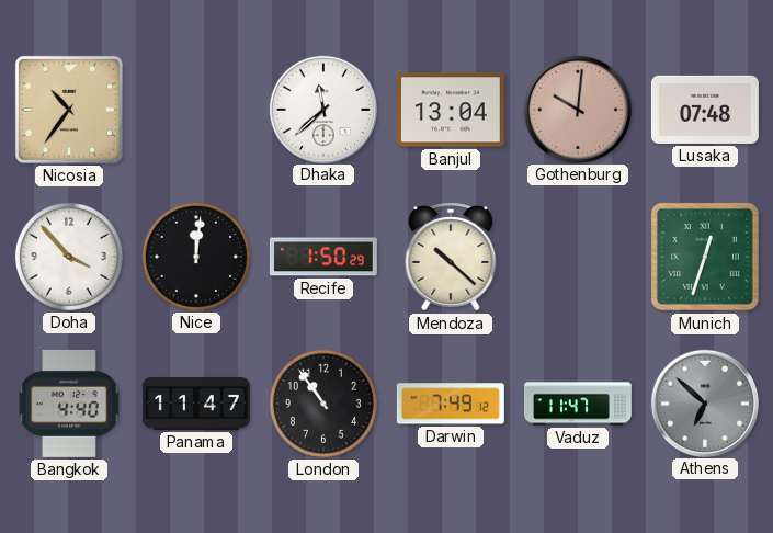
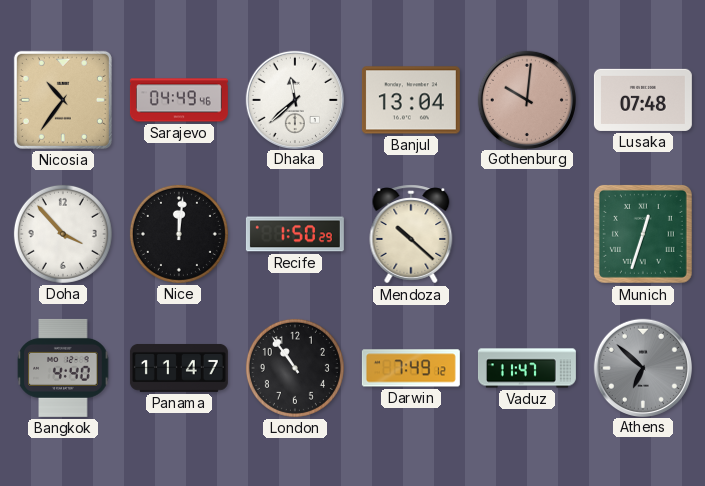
Sarajevo: none -> 04:49 (179, 100)
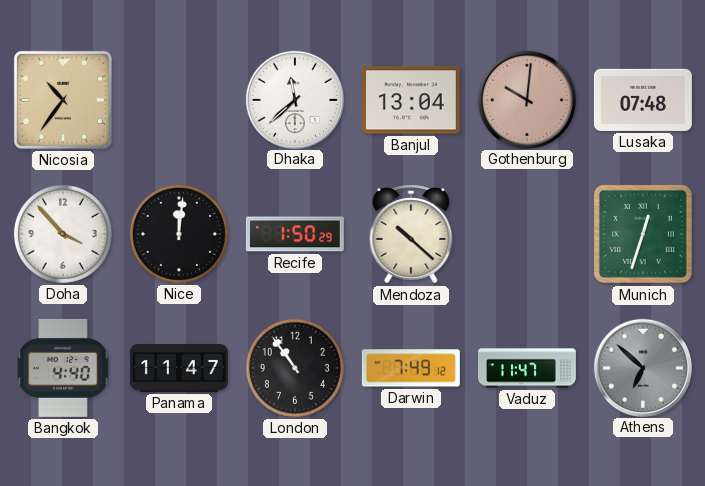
Sarajevo: 04:49 -> none (179, 100)
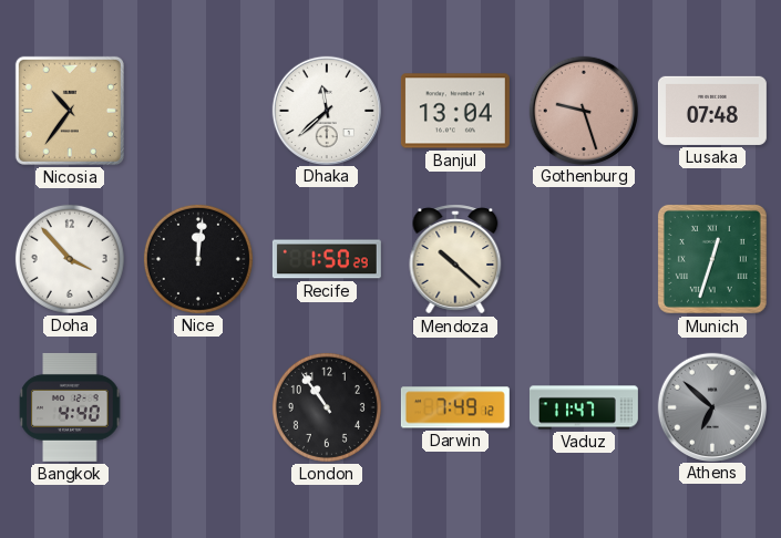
Gothenburg: 10:01 -> 9:27 (583, 110)
Panama: 11:47 -> none (179, 368)
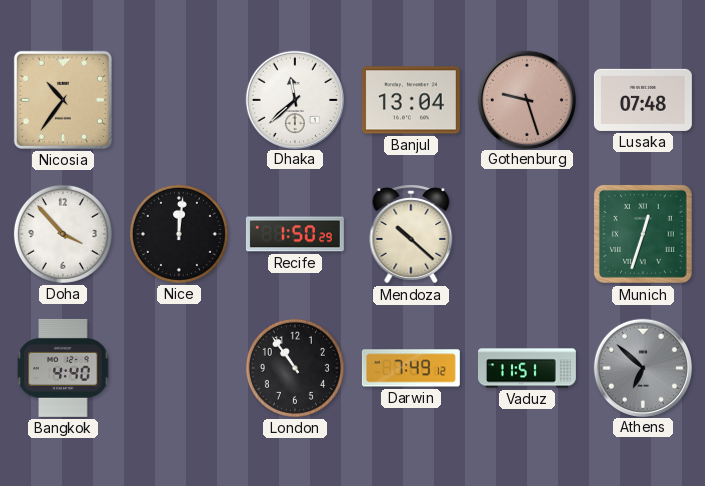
Vaduz: 11:47 -> 11:51 (527, 368)
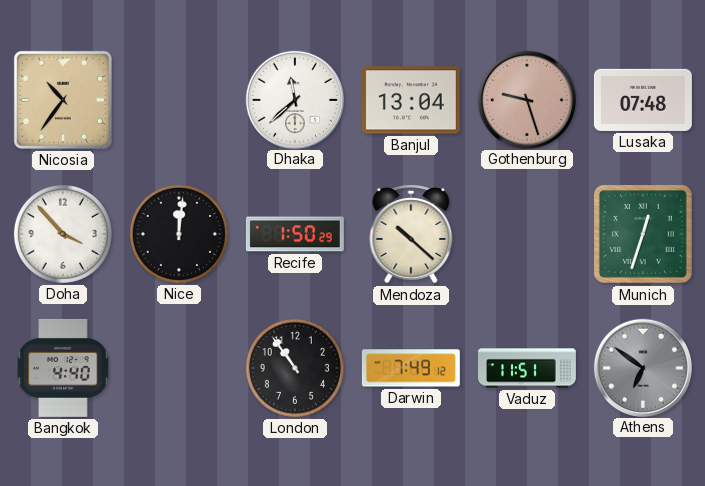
Athens: 6:52 -> 6:51 (642, 367)
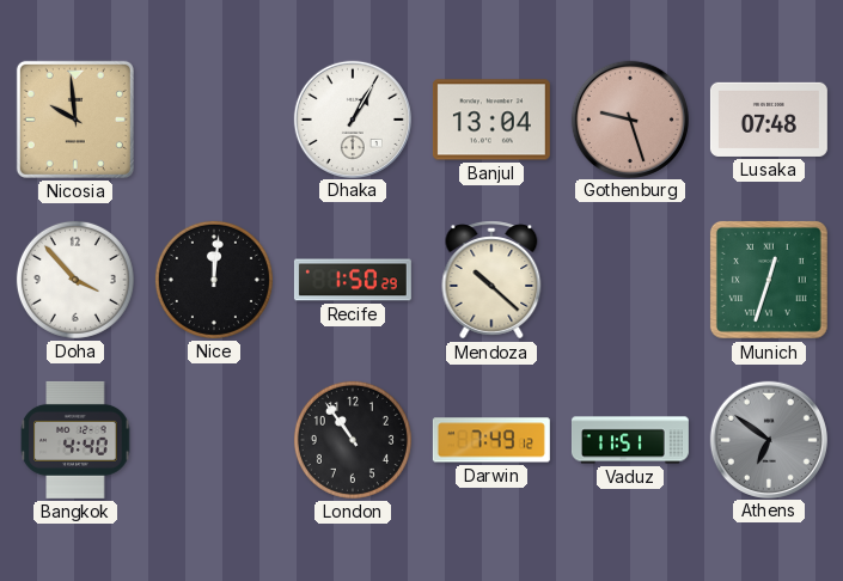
Nicosia: 10:36 -> 9:59 (75, 120)
Dhaka: 11:38 -> 1:05 (352, 118)
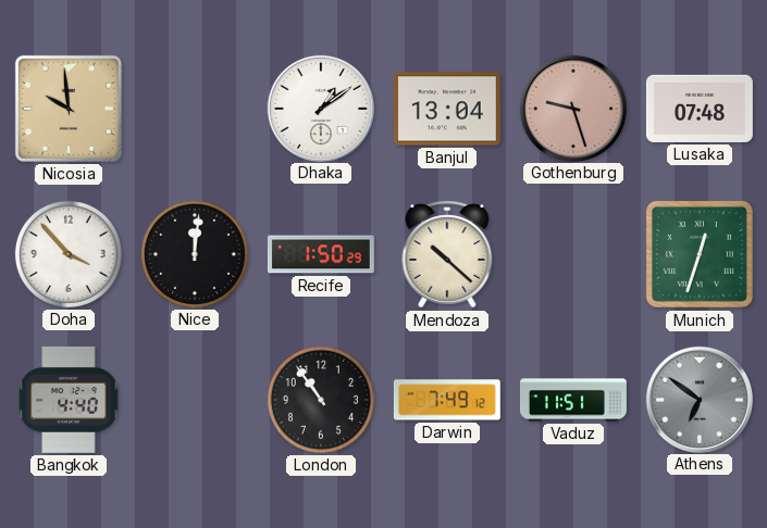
Dhaka: 1:05 -> 1:09 (320, 108)
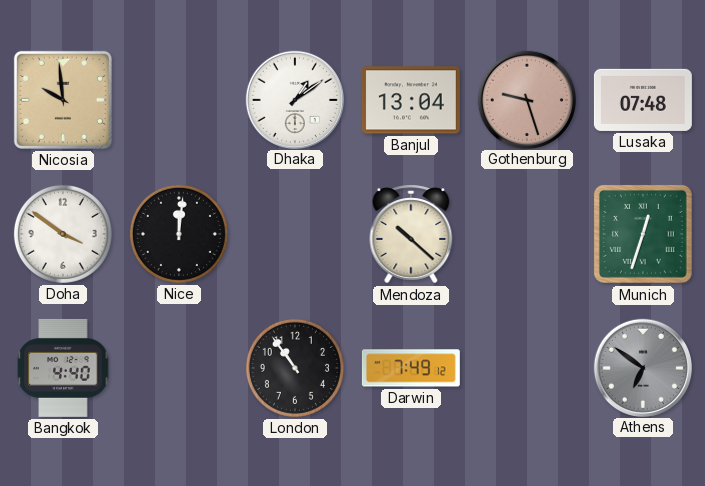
Doha: 3:53 -> 3:51 (63, 234)
Recife: 1:50 -> none (321, 254)
Vaduz: 11:51 -> none (573, 400)
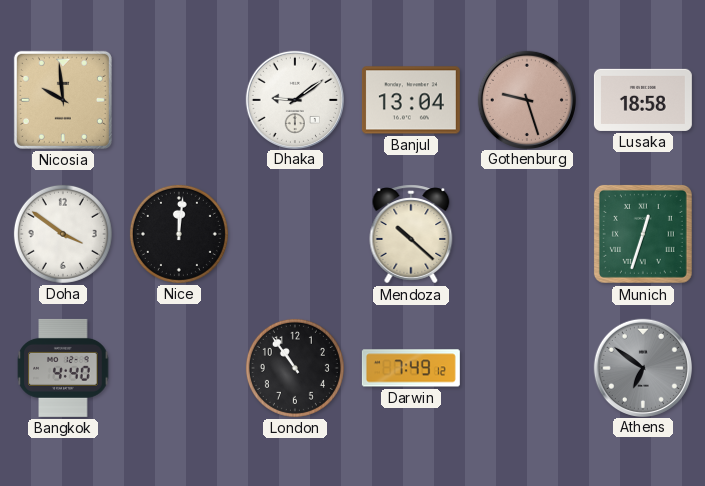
Dhaka: 1:09 -> 9:09 (294, 99)
Lusaka: 07:48 -> 18:58 (643, 100)
